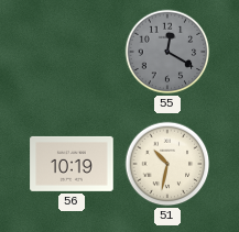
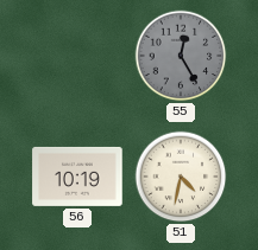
55: 12:20 -> 12:25 (181, 56)
51: 10:32 -> 4:32 (181, 177)
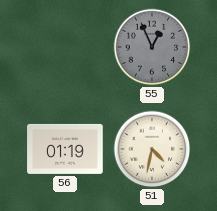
55: 12:25 -> 12:56 (152, 47)
56: 10:19 -> 01:19 (65, 149)
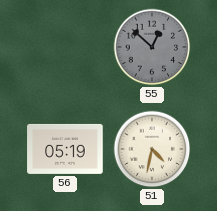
55: 12:56 -> 12:52 (152, 47)
56: 01:19 -> 05:19 (65, 149)
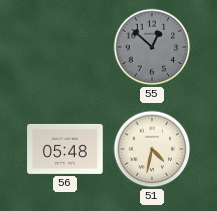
56: 05:19 -> 05:48 (65, 149)
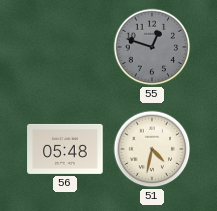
55: 12:52 -> 12:48 (152, 47)
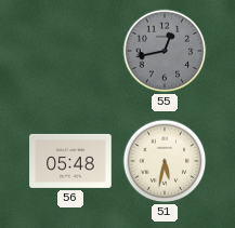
55: 12:48 -> 12:43 (165, 51)
51: 4:32 -> 5:32 (165, 161)
